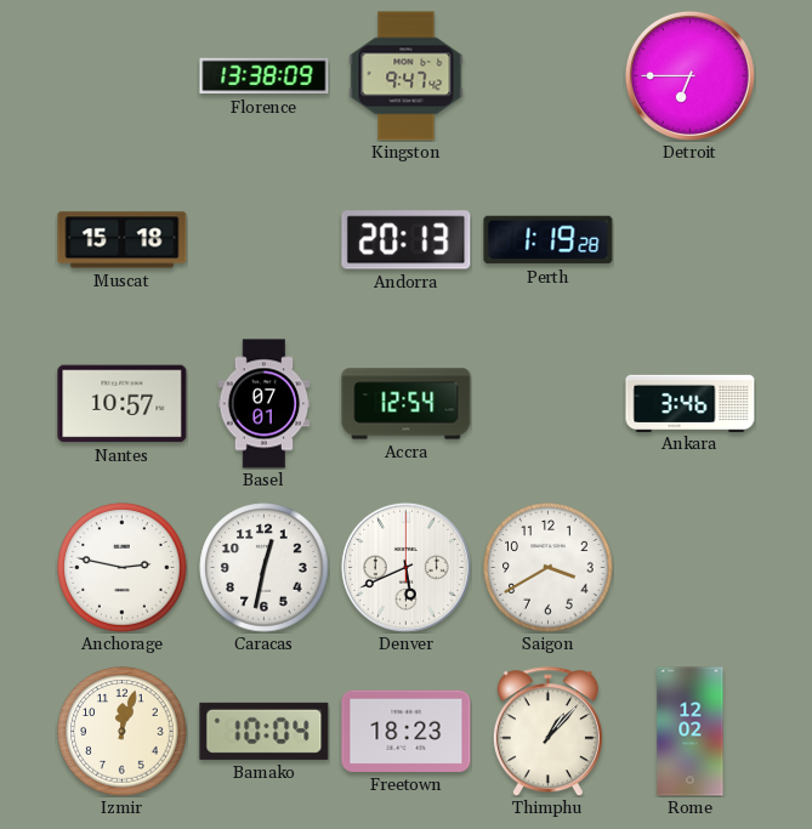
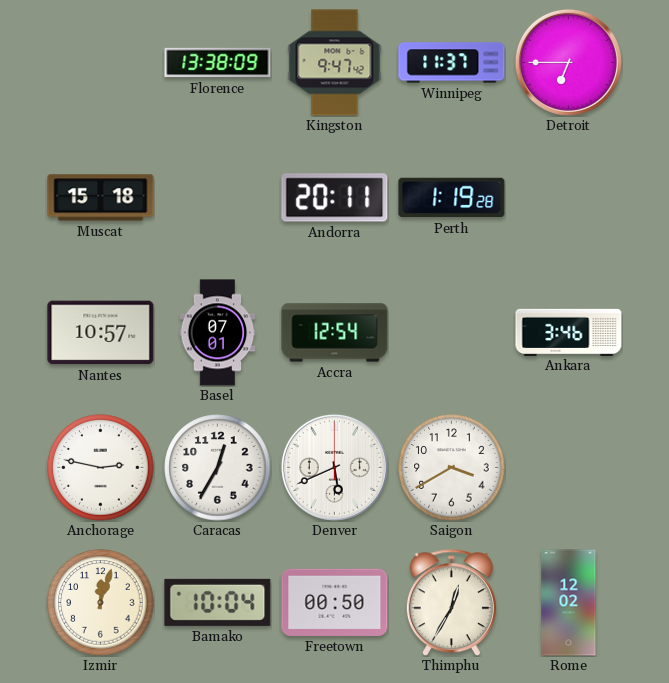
Winnipeg: none -> 11:37 (452, 63)
Andorra: 20:13 -> 20:11 (335, 198)
Caracas: 12:32 -> 12:35 (218, 468)
Freetown: 18:23 -> 00:50 (335, 602)
Thimphu: 1:07 -> 12:35 (451, 603)
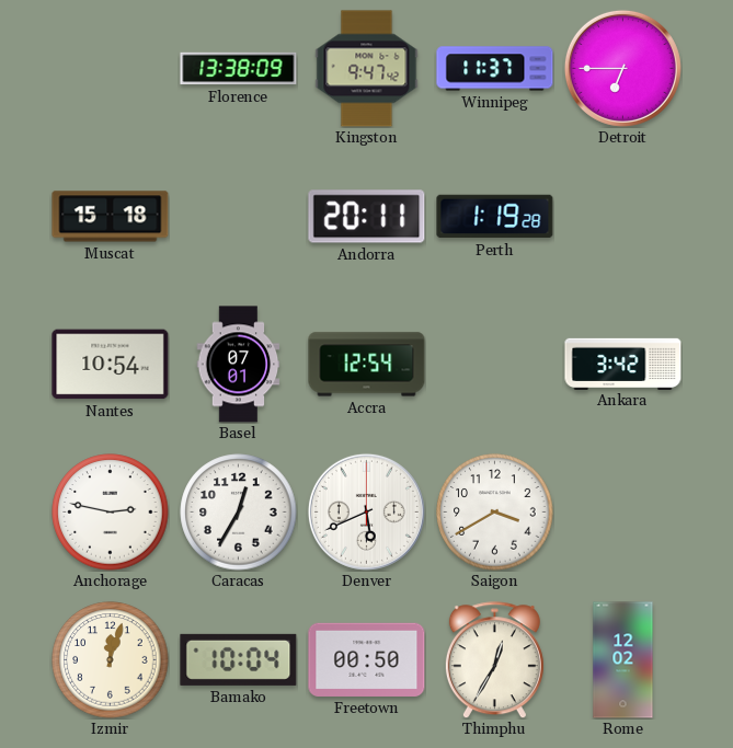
Nantes: 10:57 -> 10:54 (111, 365)
Ankara: 3:46 -> 3:42 (623, 364)
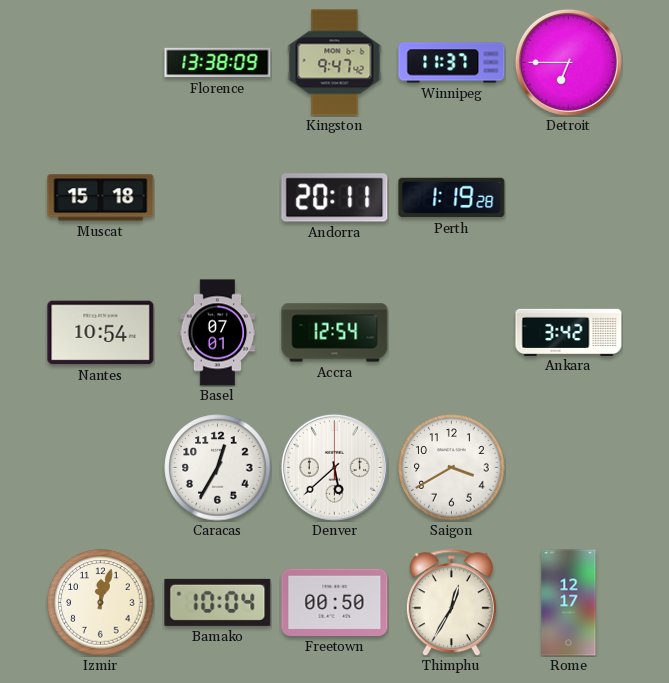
Anchorage: 2:47 -> none (111, 513)
Denver: 5:41 -> 5:38 (334, 467)
Rome: 12:02 -> 12:17 (569, 603)
